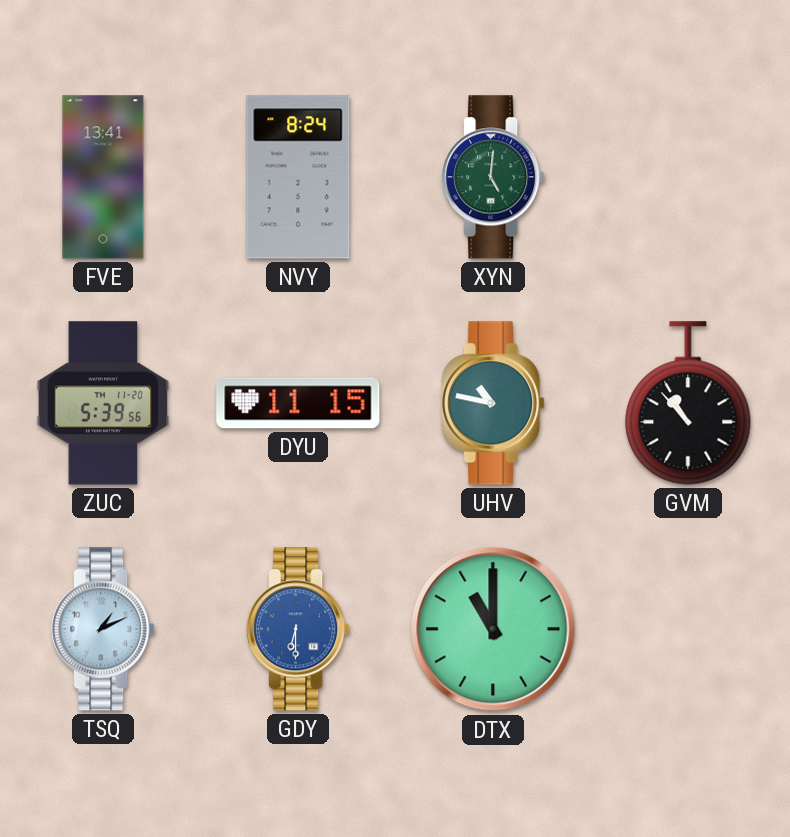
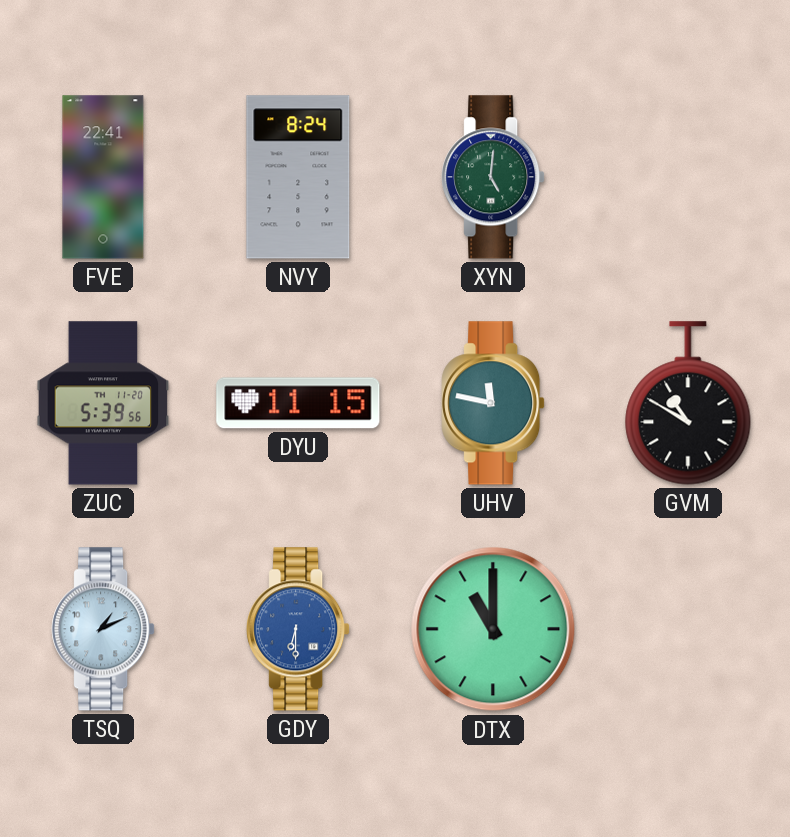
FVE: 13:41 -> 22:41 (103, 177)
UHV: 10:47 -> 11:47 (493, 403)
GVM: 10:53 -> 10:50 (688, 403)
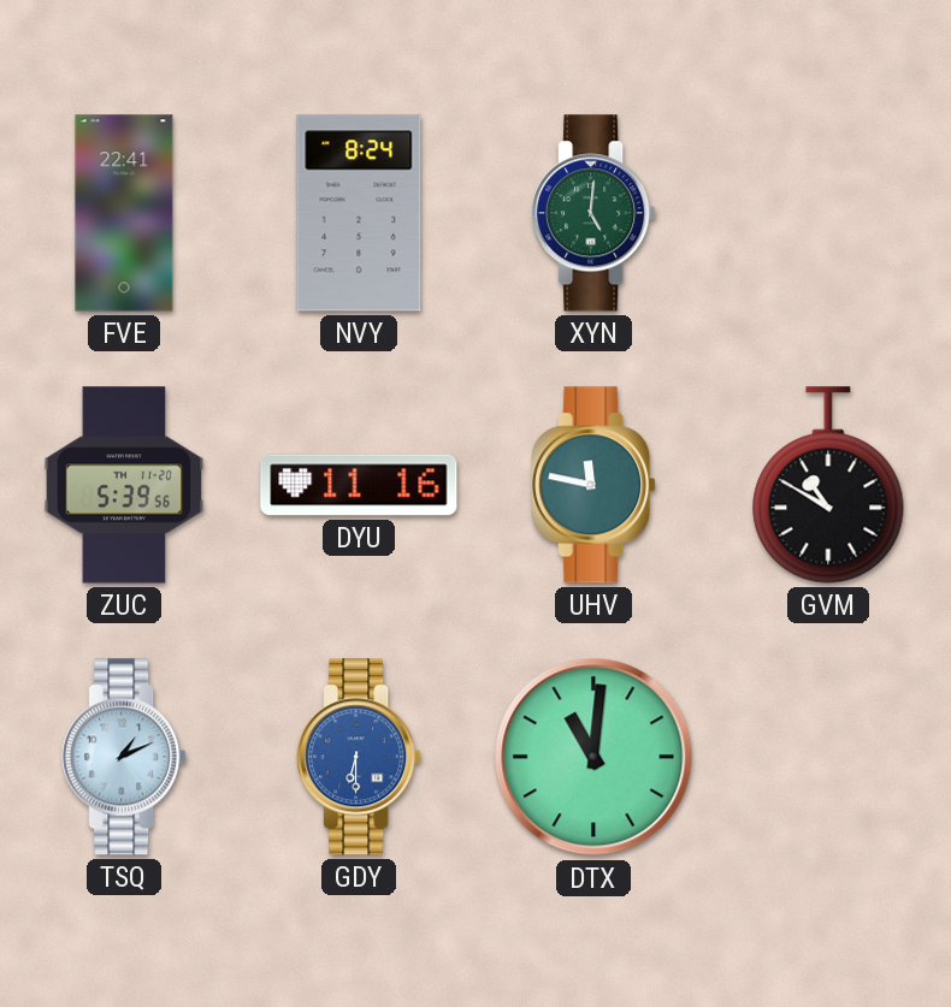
DYU: 11:15 -> 11:16 (359, 485)
DTX: 11:00 -> 11:01 (593, 757)
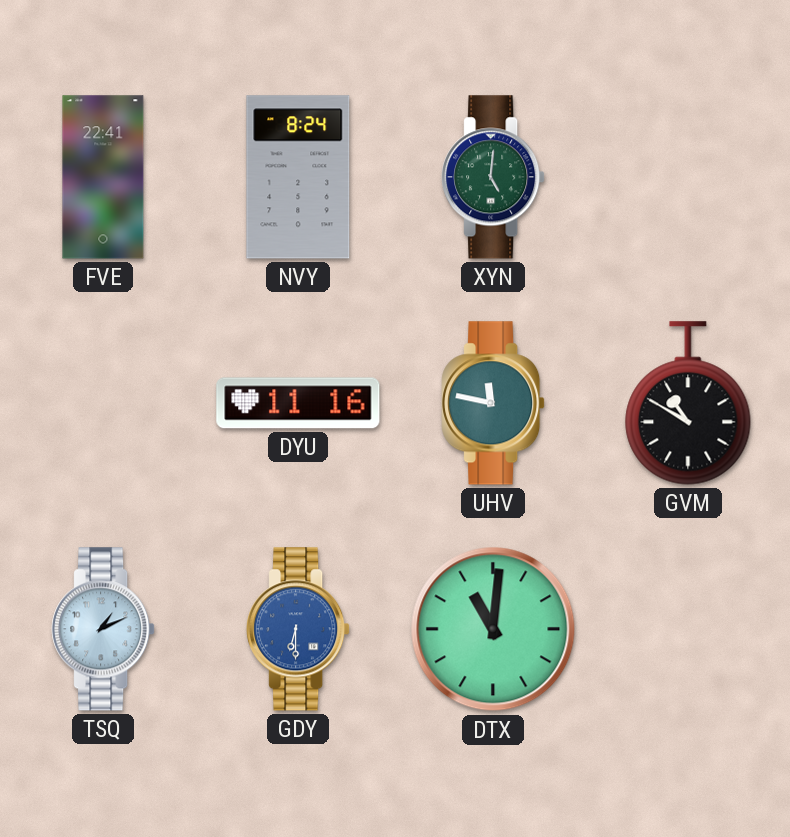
ZUC: 5:39 -> none (124, 485)
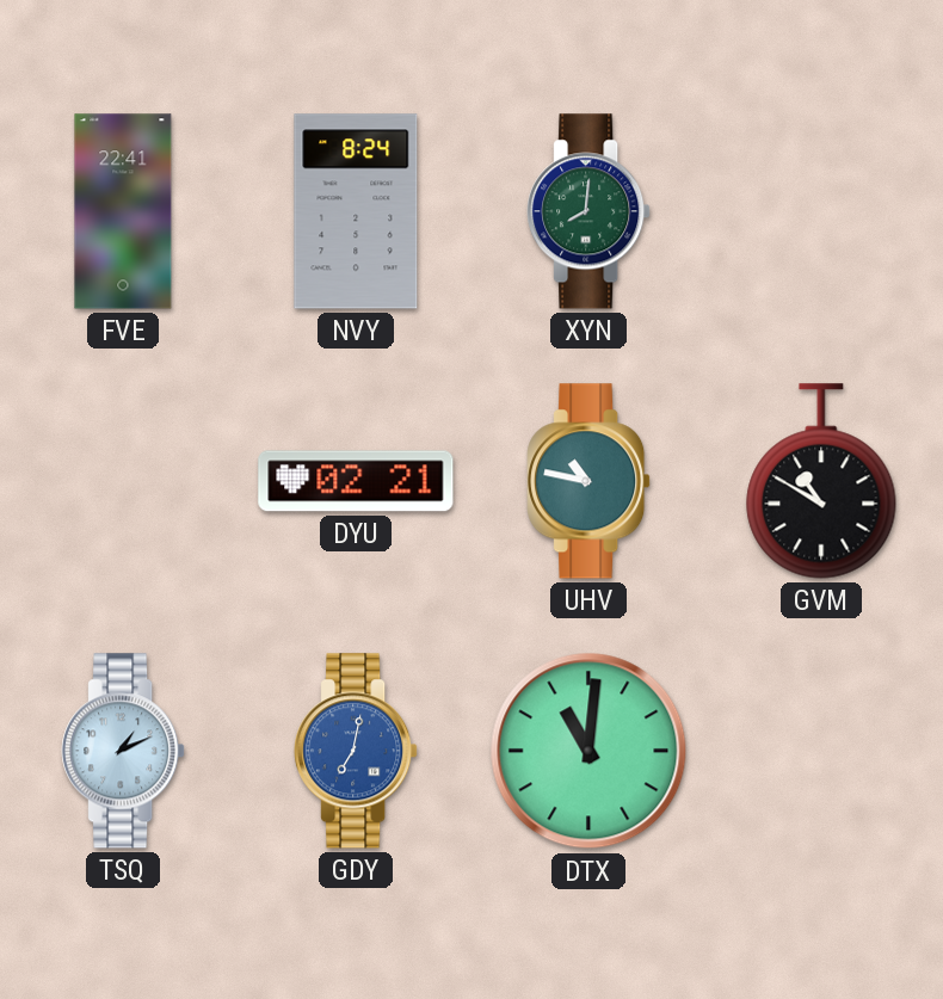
XYN: 5:01 -> 8:01 (588, 211)
DYU: 11:16 -> 02:21 (356, 481)
UHV: 11:47 -> 10:47 (588, 481)
GDY: 6:30 -> 7:02 (356, 751)
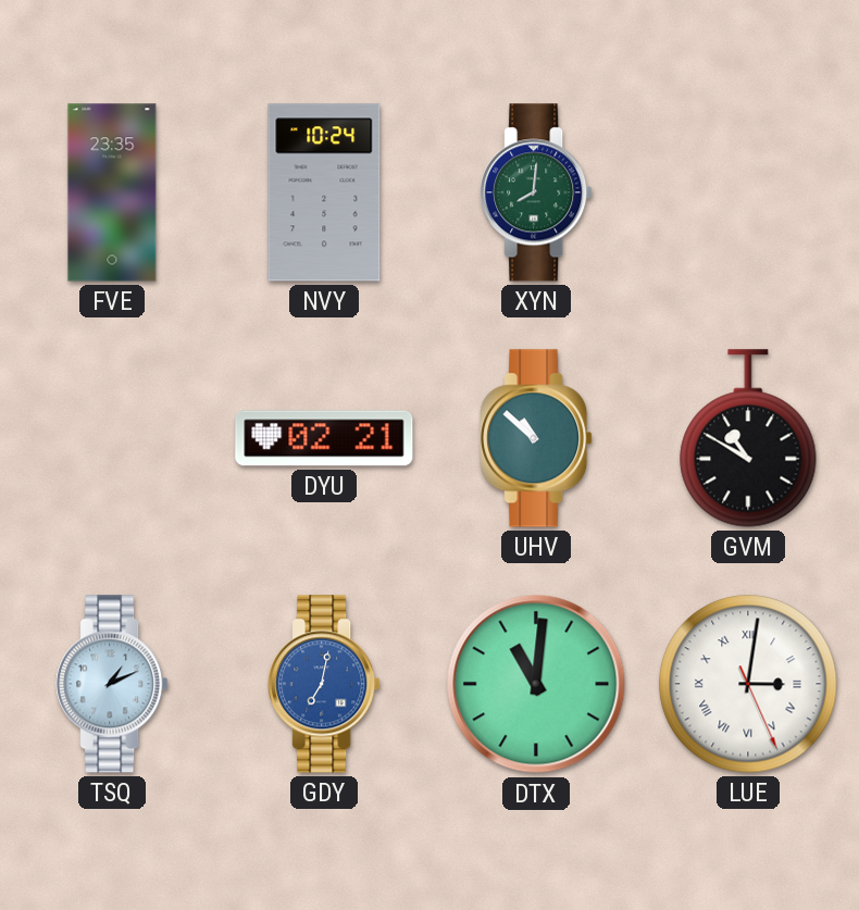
FVE: 22:41 -> 23:35 (112, 192)
NVY: 8:24 -> 10:24 (324, 192)
UHV: 10:47 -> 10:52 (536, 438)
LUE: none -> 3:01 (748, 684)
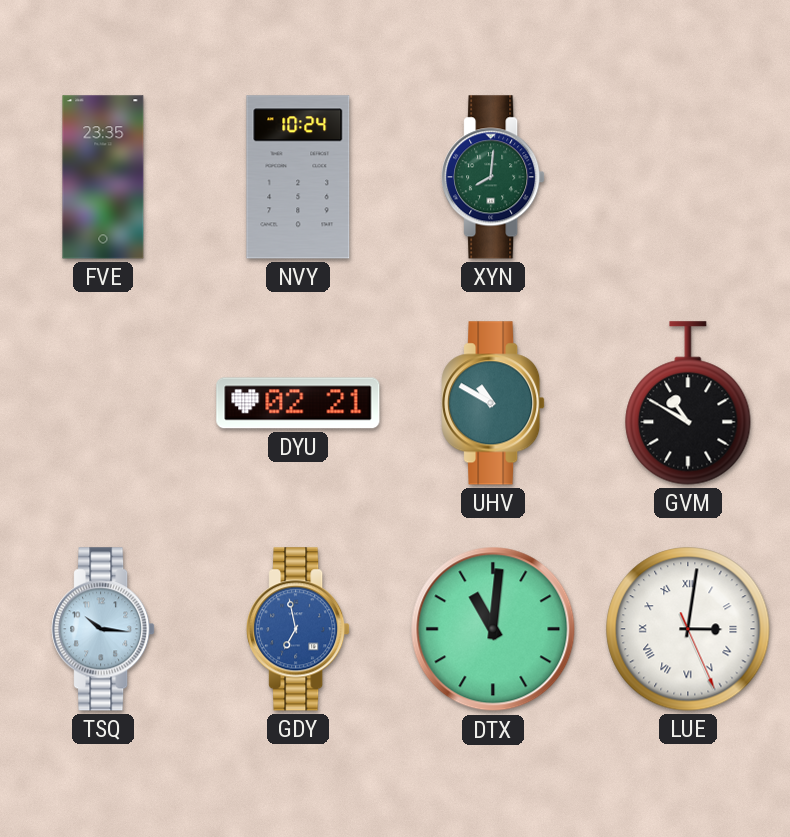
UHV: 10:52 -> 10:50 (493, 403)
TSQ: 1:11 -> 10:16 (103, 629)
GDY: 7:02 -> 6:58 (298, 629)
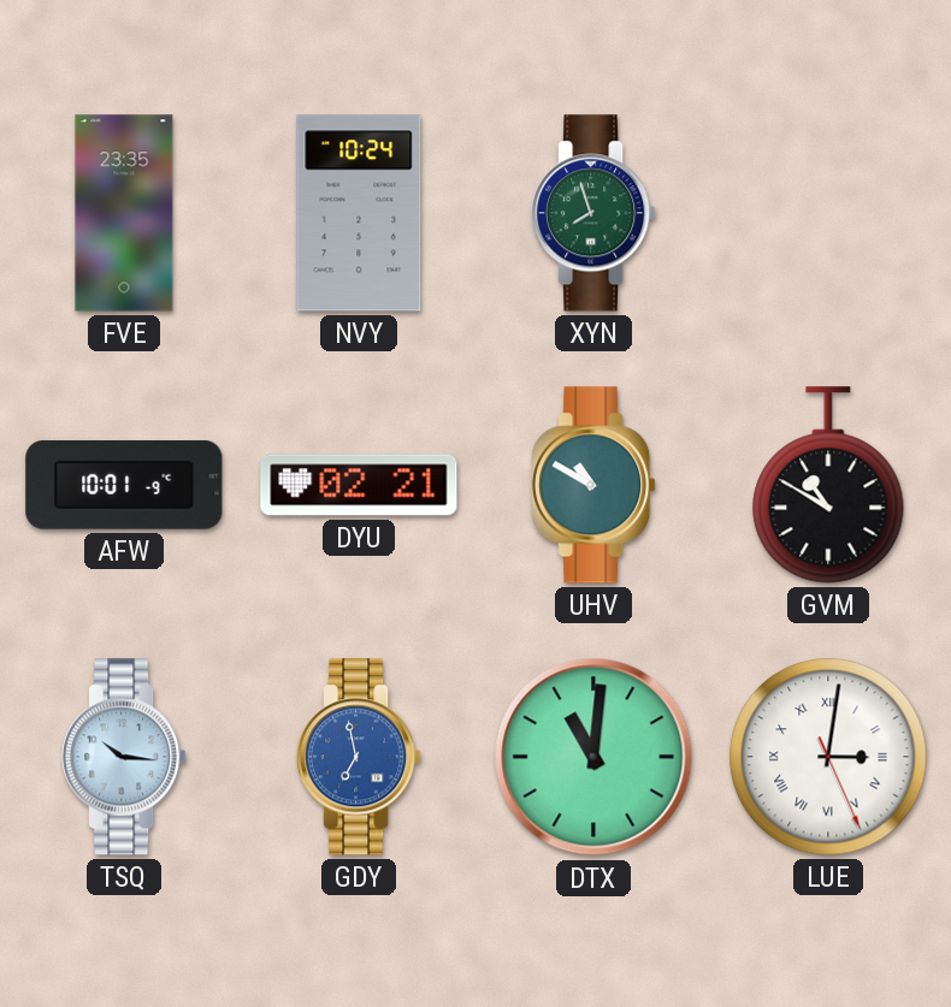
XYN: 8:01 -> 7:57 (593, 213)
AFW: none -> 10:01 (124, 485)
